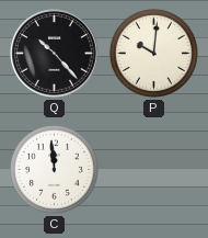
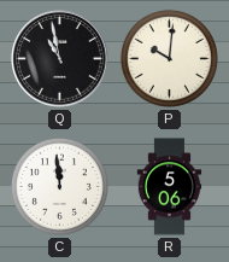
Q: 10:23 -> 10:58 (60, 59)
R: none -> 5:06 (170, 187)
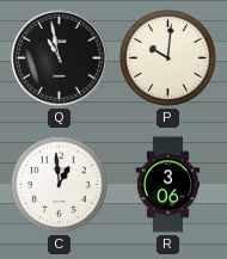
C: 11:59 -> 12:59 (59, 184)
R: 5:06 -> 3:06 (168, 185)
